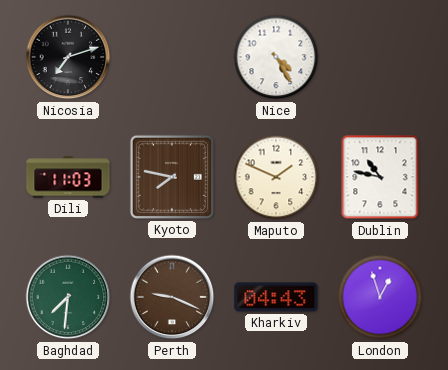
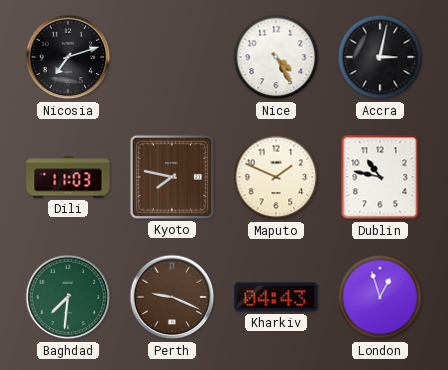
Accra: none -> 3:02 (380, 57)
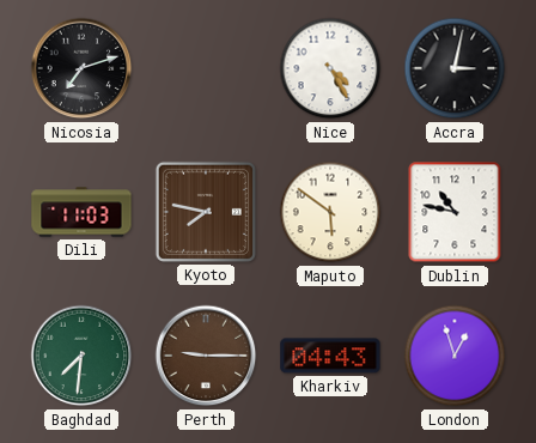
Maputo: 1:49 -> 5:51 (330, 212)
Perth: 9:19 -> 9:15 (206, 356)
